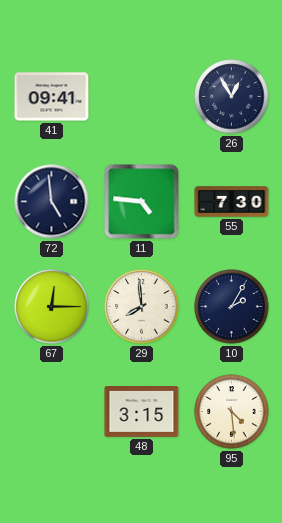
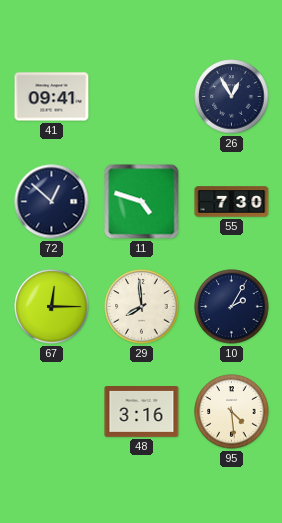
72: 4:59 -> 12:52 (52, 202)
11: 4:46 -> 4:48 (142, 202)
48: 3:15 -> 3:16 (142, 412)
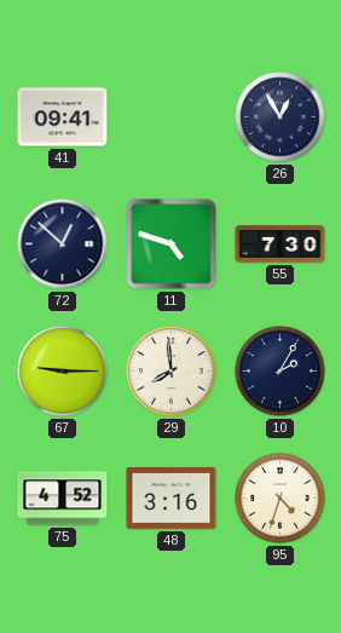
67: 12:15 -> 9:15 (63, 372)
75: none -> 4:52 (63, 499)
95: 4:29 -> 4:33 (281, 499)
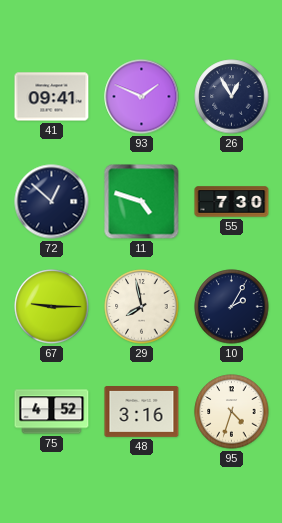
93: none -> 1:49 (142, 97)
29: 7:59 -> 7:58 (142, 307)
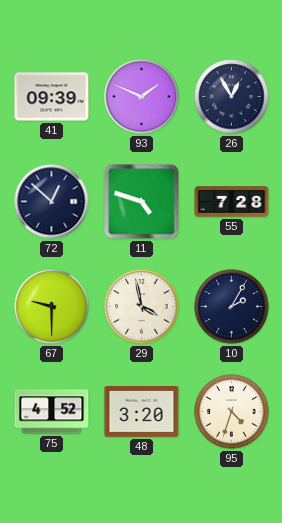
41: 09:41 -> 09:39 (52, 97)
55: 7:30 -> 7:28 (232, 202)
67: 9:15 -> 9:30 (52, 307)
29: 7:58 -> 3:58 (142, 307)
48: 3:16 -> 3:20 (142, 412)
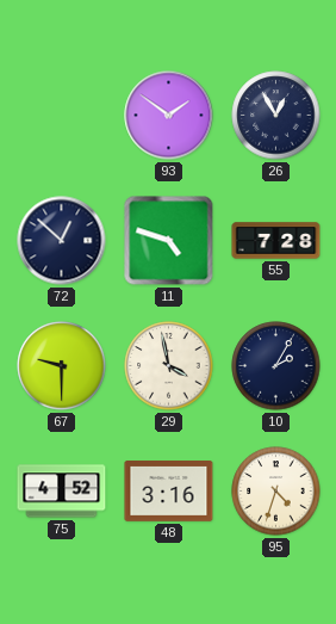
41: 09:39 -> none (52, 97)
93: 1:49 -> 1:51 (169, 116)
48: 3:20 -> 3:16 (169, 492)
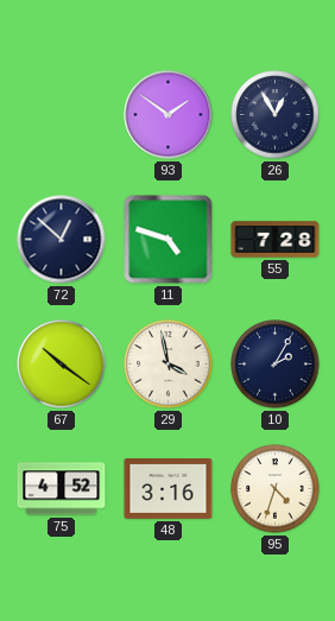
67: 9:30 -> 10:21 (62, 365)
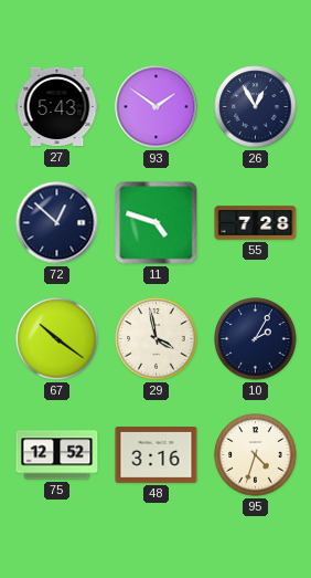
27: none -> 5:43 (57, 107)
75: 4:52 -> 12:52 (57, 455)
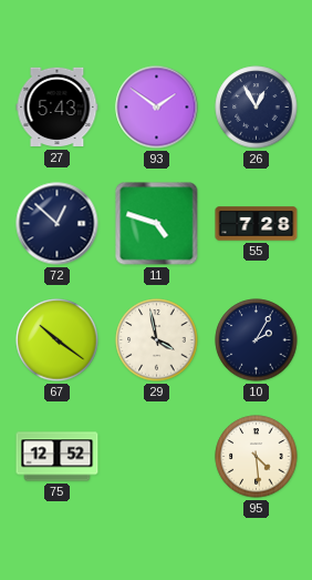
48: 3:16 -> none (157, 455)
95: 4:33 -> 4:29 (257, 457)
